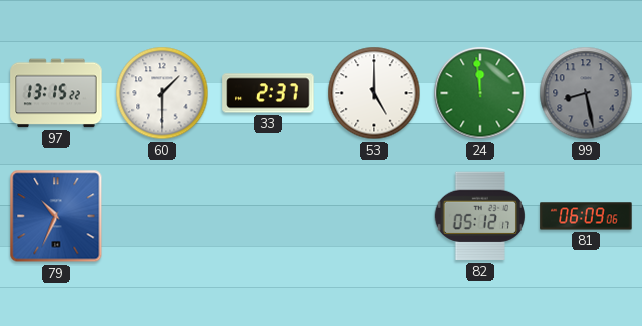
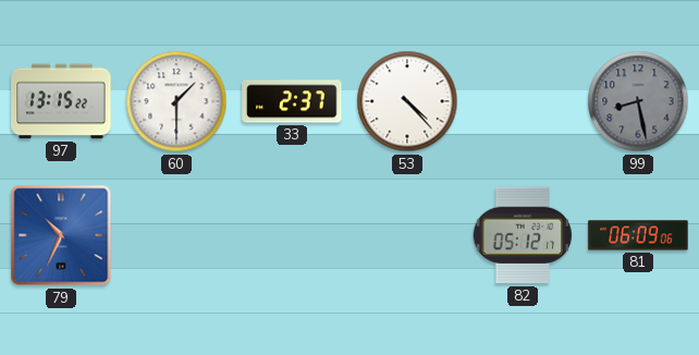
53: 5:00 -> 4:23 (407, 101)
24: 11:59 -> none (480, 93)
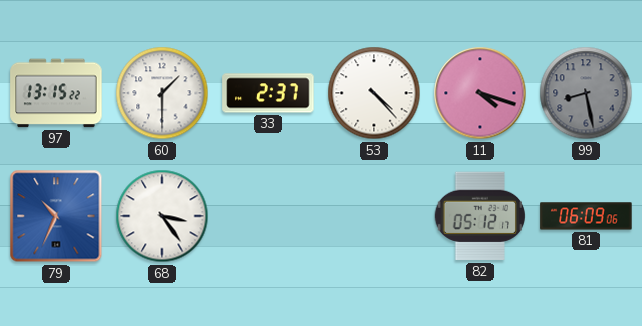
11: none -> 4:18 (480, 93)
68: none -> 3:24 (162, 216)
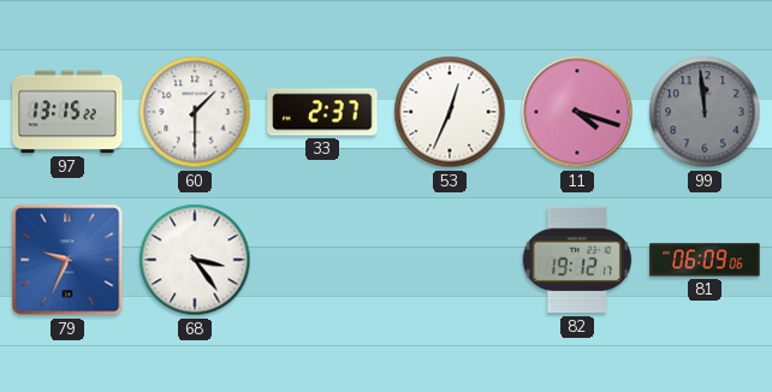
53: 4:23 -> 12:34 (450, 112)
99: 8:28 -> 11:59 (705, 112)
79: 10:34 -> 9:34 (67, 260)
82: 05:12 -> 19:12 (576, 260)
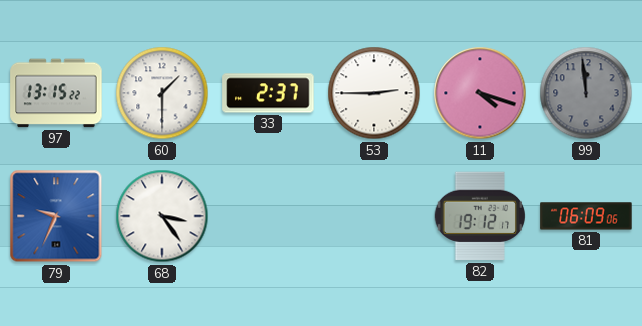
53: 12:34 -> 2:45 (374, 93)
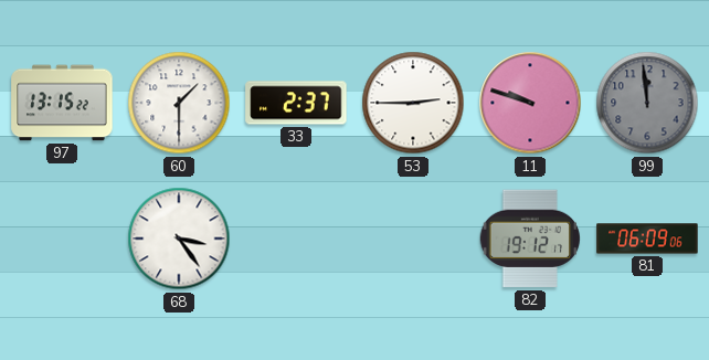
11: 4:18 -> 9:48 (530, 103)
79: 9:34 -> none (56, 216)
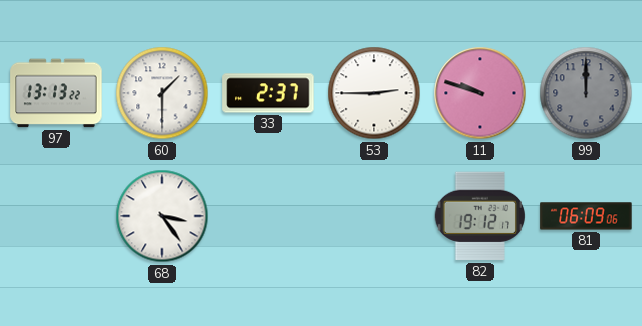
97: 13:15 -> 13:13 (56, 93)
99: 11:59 -> 12:00 (586, 93)
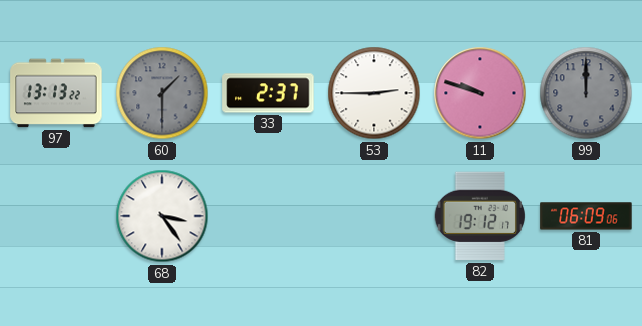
60 dial: white -> grey (162, 93)
